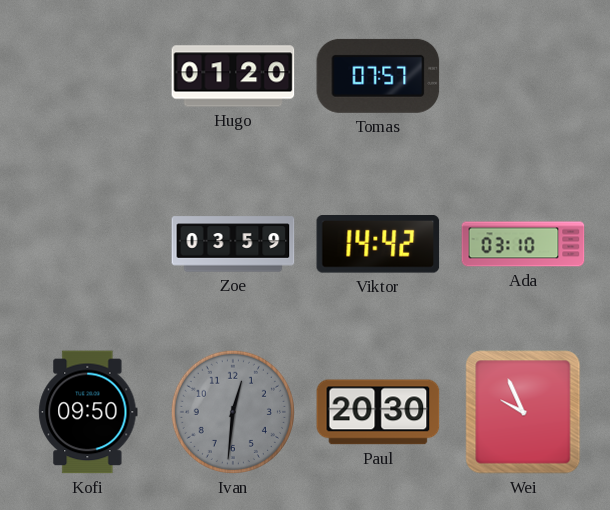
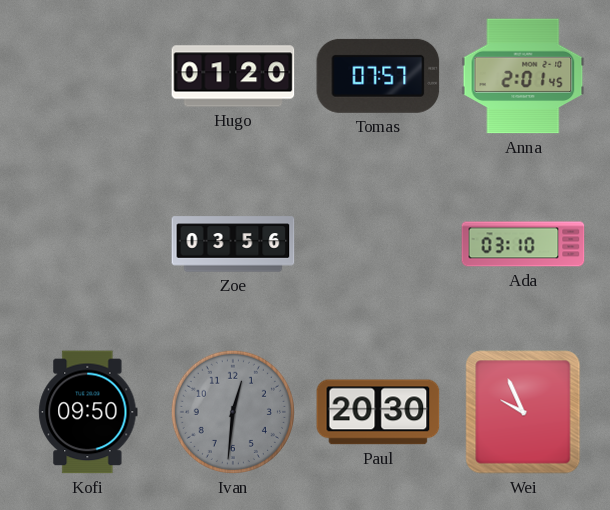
Anna: none -> 2:01 (523, 76)
Zoe: 03:59 -> 03:56 (233, 244)
Viktor: 14:42 -> none (378, 245)
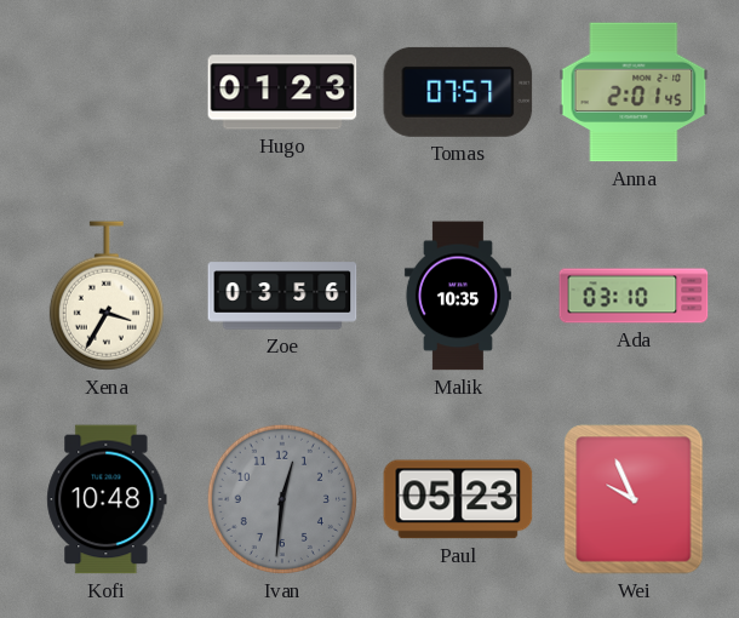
Hugo: 01:20 -> 01:23 (282, 92)
Xena: none -> 3:35 (107, 296)
Malik: none -> 10:35 (458, 296)
Kofi: 09:50 -> 10:48 (107, 499)
Paul: 20:30 -> 05:23 (458, 499)
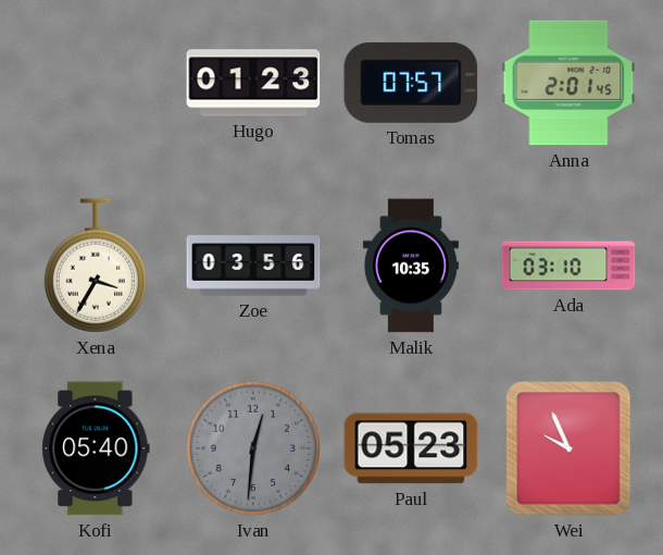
Kofi: 10:48 -> 05:40 (96, 448)
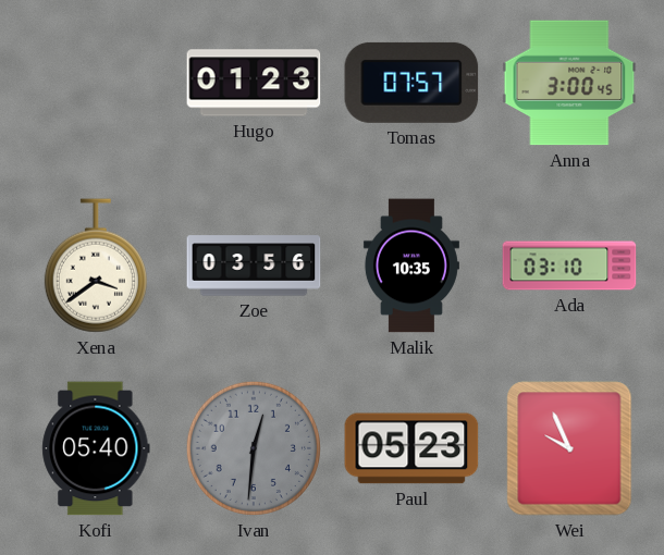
Anna: 2:01 -> 3:00 (569, 83)
Xena: 3:35 -> 3:39 (96, 266)
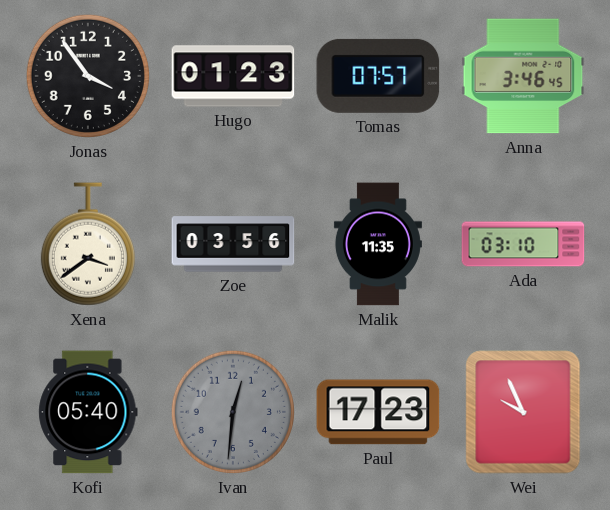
Jonas: none -> 3:54 (88, 76)
Anna: 3:00 -> 3:46 (523, 76)
Malik: 10:35 -> 11:35 (378, 244)
Paul: 05:23 -> 17:23 (378, 412)
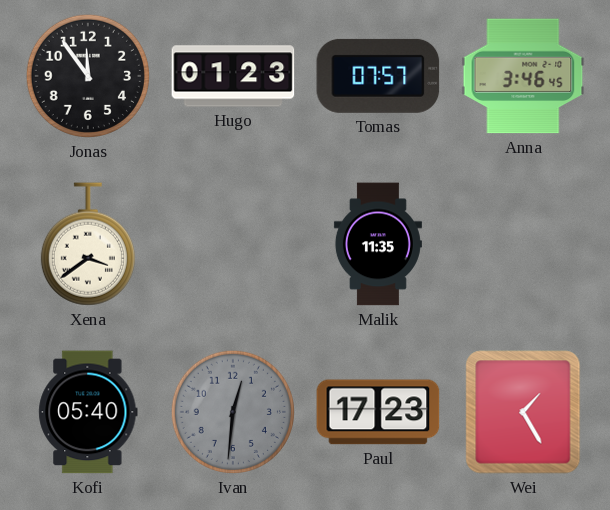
Jonas: 3:54 -> 11:54 (88, 76)
Zoe: 03:56 -> none (233, 244)
Ada: 03:10 -> none (523, 244)
Wei: 9:56 -> 1:25 (523, 412)
